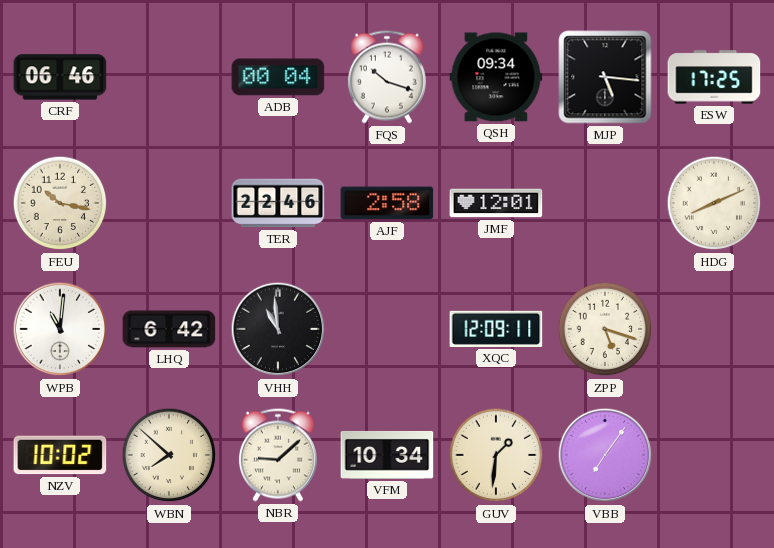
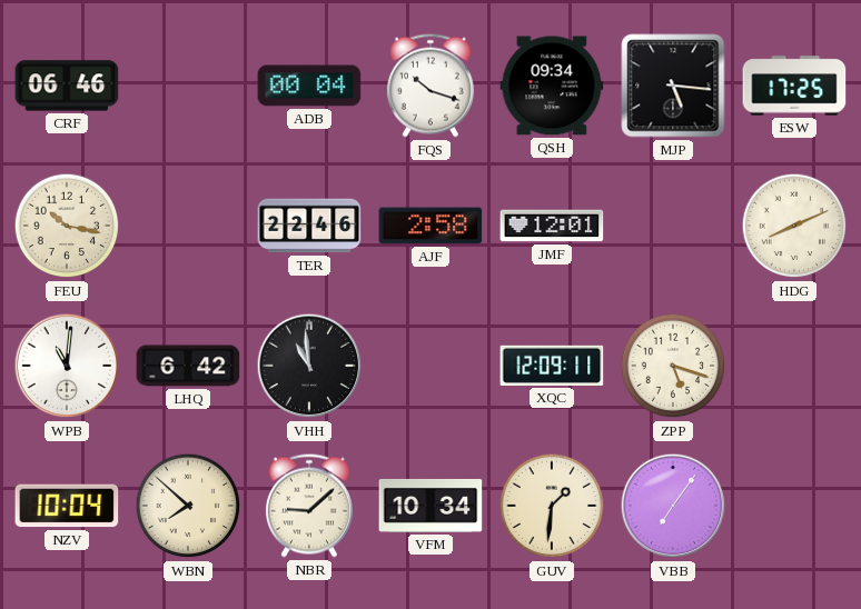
NZV: 10:02 -> 10:04 (67, 506)
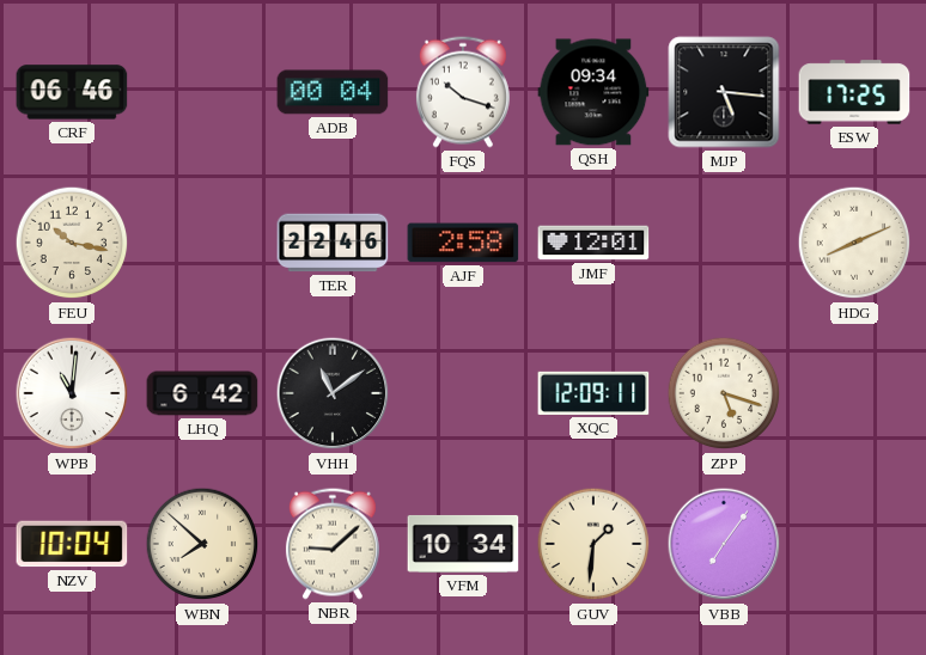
VHH: 10:59 -> 11:09 (333, 393)
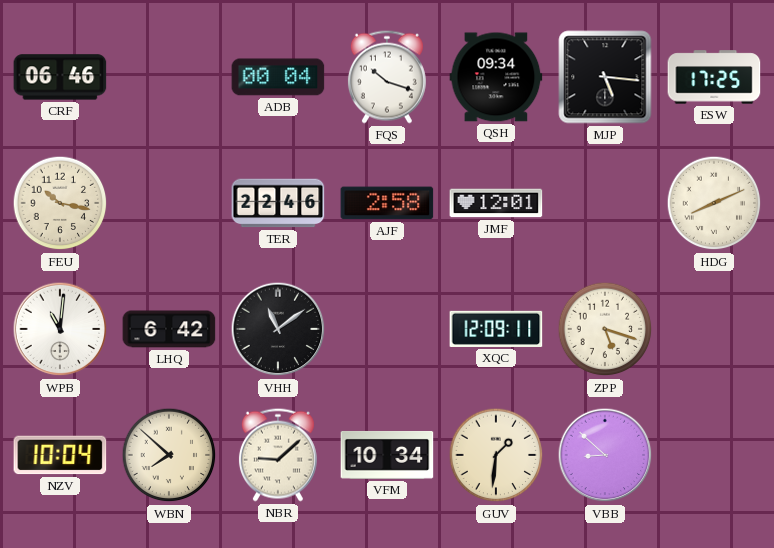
VBB: 7:06 -> 8:52 (605, 455)
